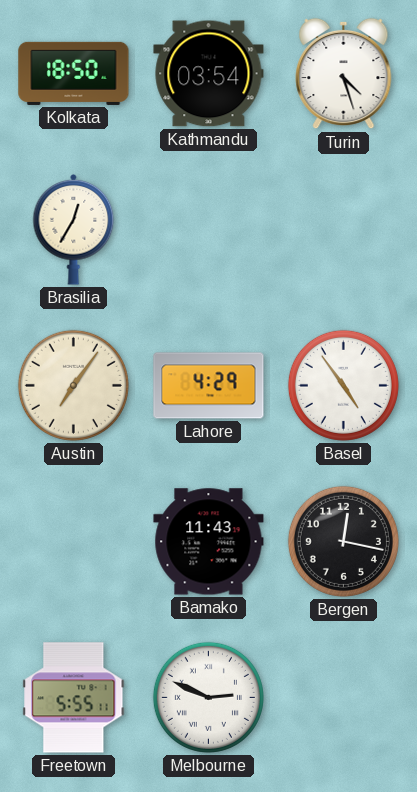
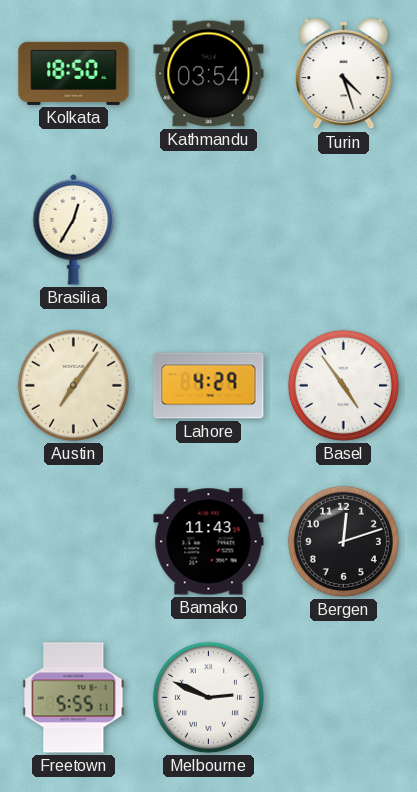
Bergen: 12:17 -> 12:12 (343, 541)
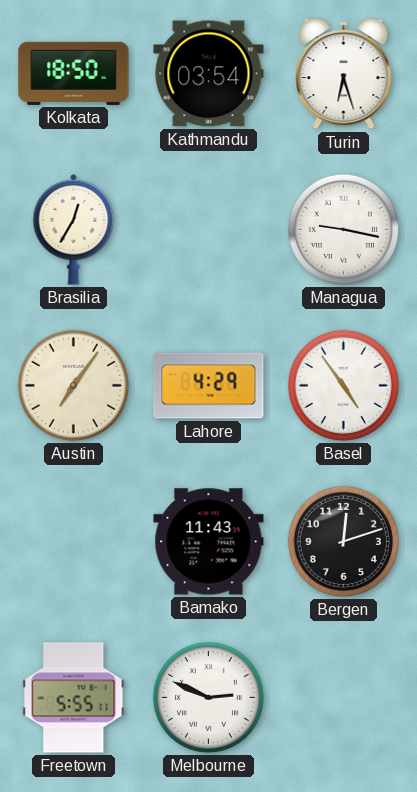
Turin: 4:27 -> 6:27 (344, 74)
Managua: none -> 9:17 (343, 229)
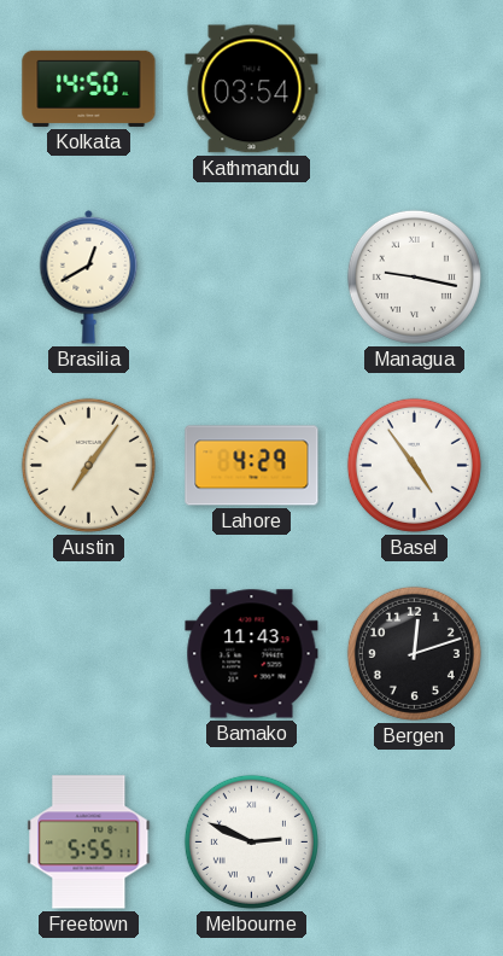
Kolkata: 18:50 -> 14:50 (89, 88)
Turin: 6:27 -> none (344, 74)
Brasilia: 12:35 -> 12:40 (89, 276)
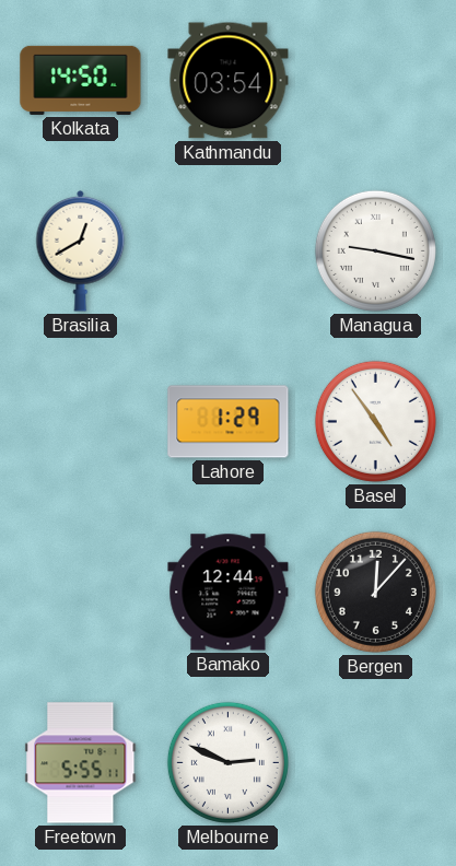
Austin: 7:06 -> none (88, 465)
Lahore: 4:29 -> 1:29 (229, 422)
Bamako: 11:43 -> 12:44 (229, 593)
Bergen: 12:12 -> 12:07 (375, 592)
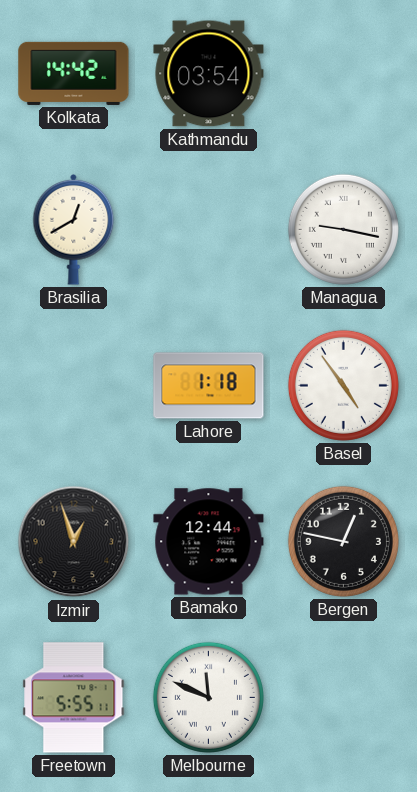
Kolkata: 14:50 -> 14:42 (74, 73)
Lahore: 1:29 -> 1:18 (209, 386)
Izmir: none -> 12:57 (74, 542)
Bergen: 12:07 -> 12:47 (343, 541)
Melbourne: 2:49 -> 11:49 (208, 697)
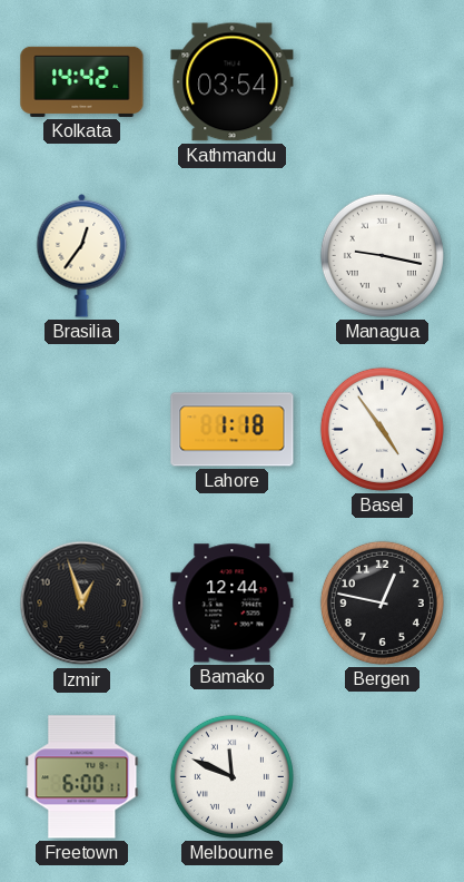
Brasilia: 12:40 -> 12:36 (82, 255)
Freetown: 5:55 -> 6:00 (82, 777)
